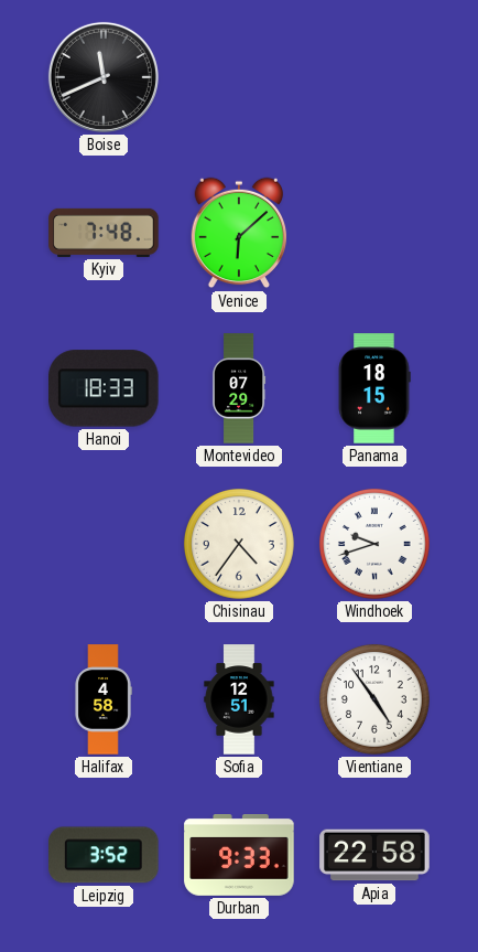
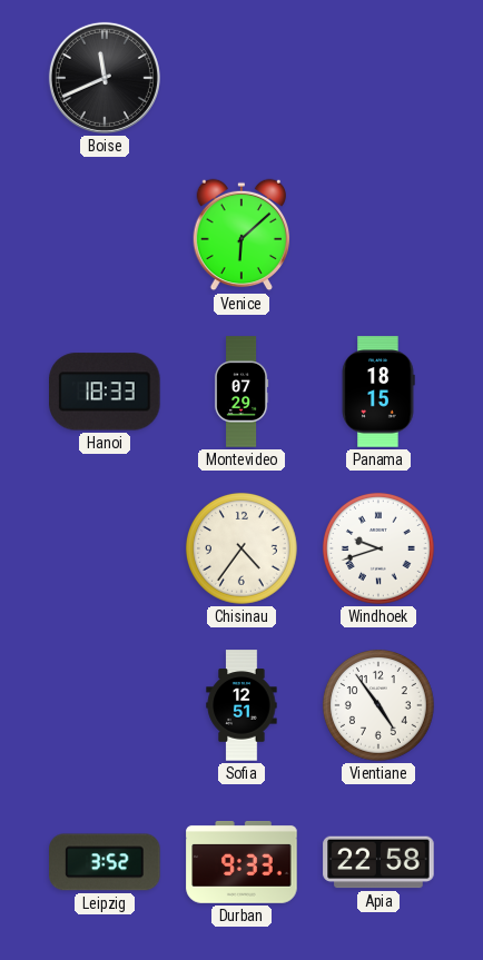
Kyiv: 7:48 -> none (104, 233)
Halifax: 4:58 -> none (104, 699)
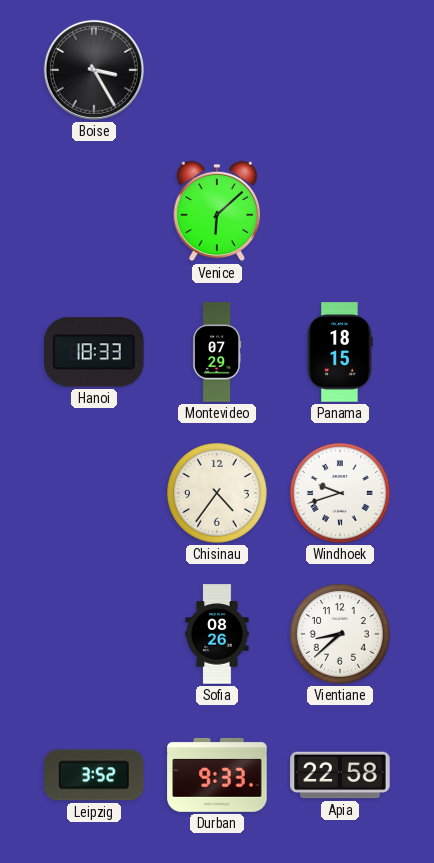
Boise: 11:41 -> 3:25 (94, 70)
Sofia: 12:51 -> 08:26 (217, 634)
Vientiane: 4:54 -> 8:38 (340, 634)
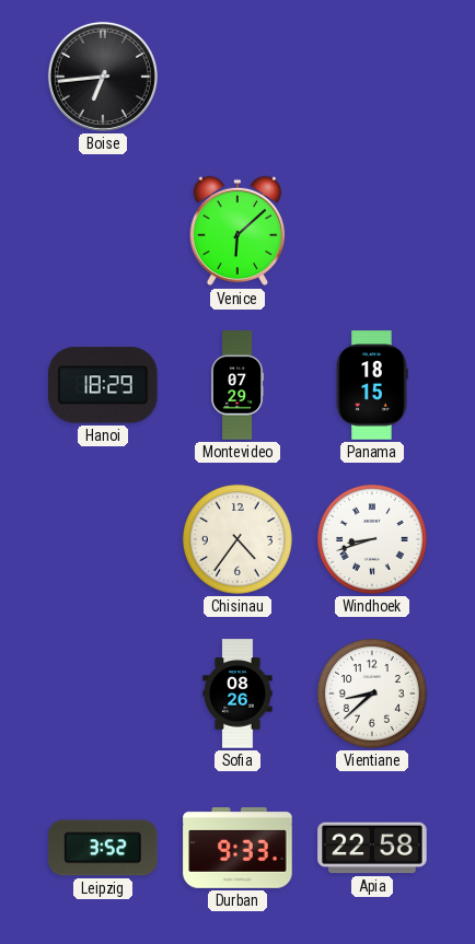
Boise: 3:25 -> 6:44 (103, 77)
Hanoi: 18:33 -> 18:29 (104, 385)
Windhoek: 9:42 -> 8:42 (372, 539)
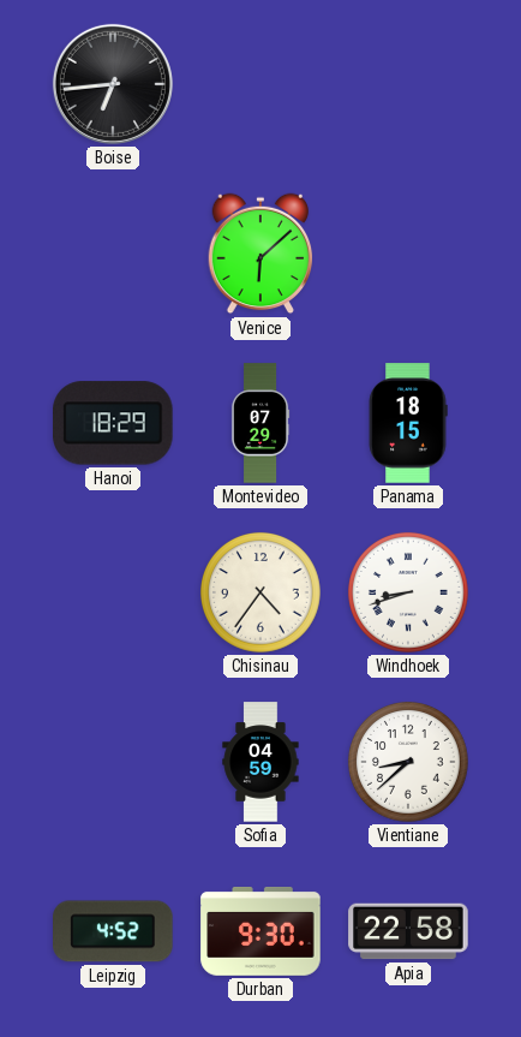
Sofia: 08:26 -> 04:59 (260, 762)
Leipzig: 3:52 -> 4:52 (113, 931)
Durban: 9:33 -> 9:30 (260, 932)
